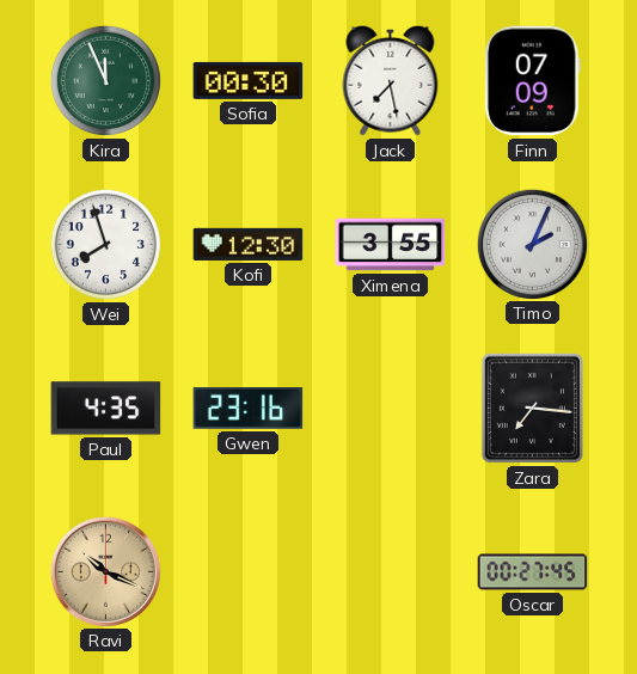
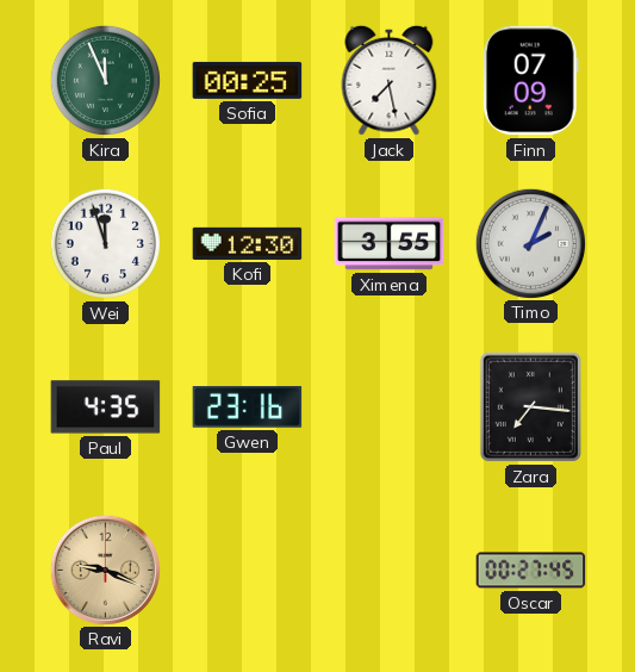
Sofia: 00:30 -> 00:25 (248, 80)
Wei: 7:57 -> 11:57 (105, 243)
Ravi: 10:19 -> 9:19 (105, 570)
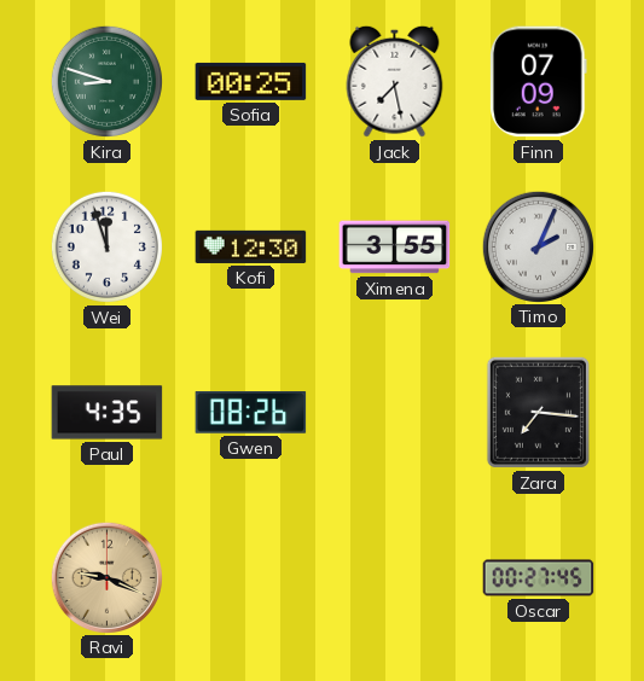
Kira: 11:56 -> 8:48 (106, 81)
Gwen: 23:16 -> 08:26 (251, 413)
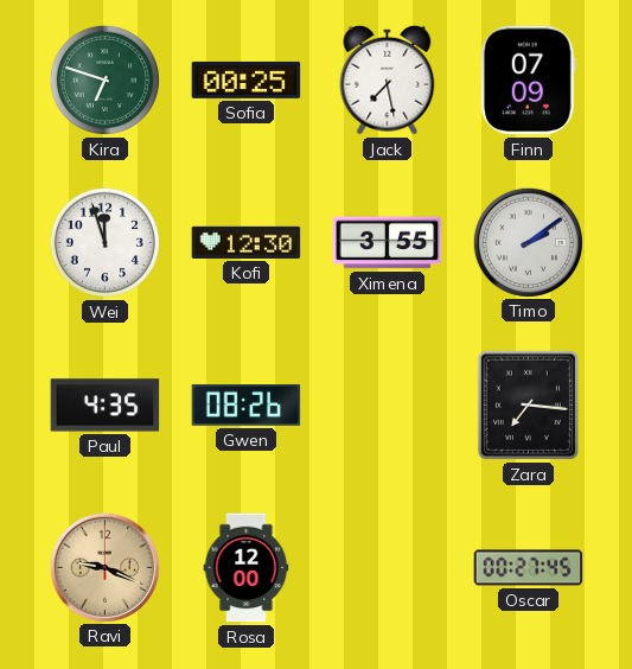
Kira: 8:48 -> 6:48 (104, 79)
Timo: 2:04 -> 2:09 (528, 242)
Rosa: none -> 12:00 (247, 568)
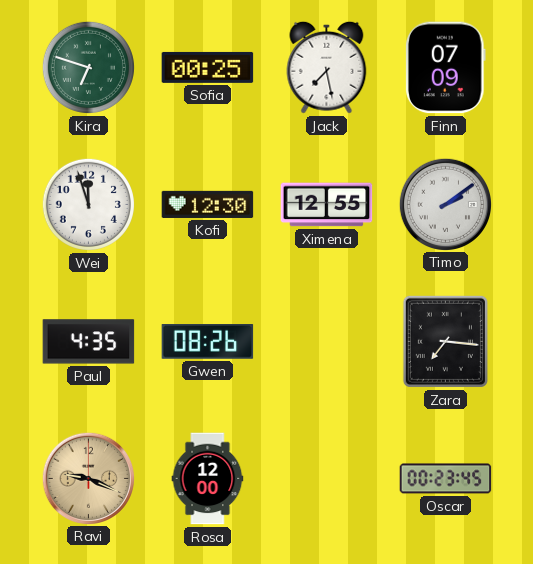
Ximena: 3:55 -> 12:55 (327, 205)
Oscar: 00:27 -> 00:23 (446, 479)
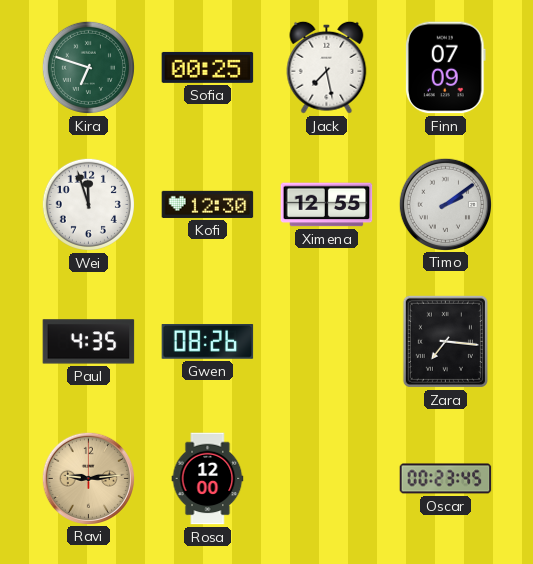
Ravi: 9:19 -> 9:14 (88, 478)
